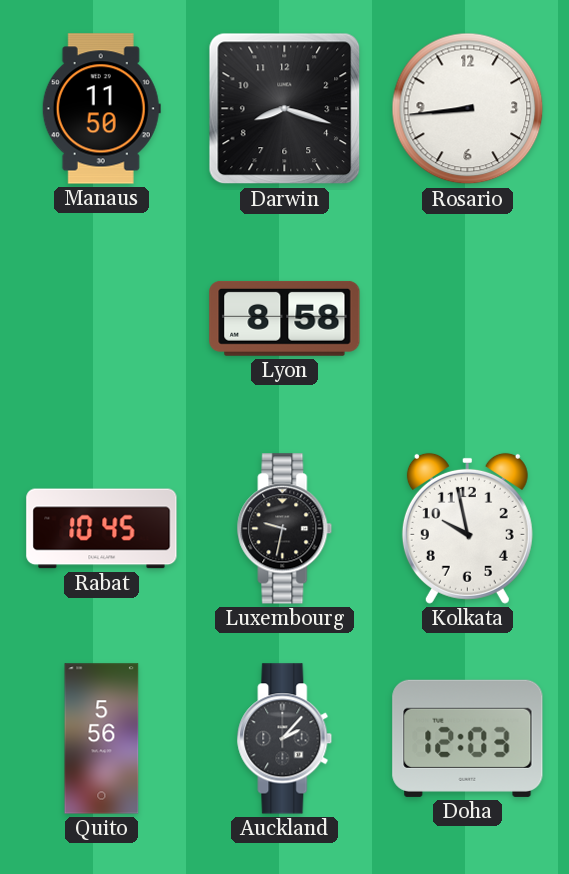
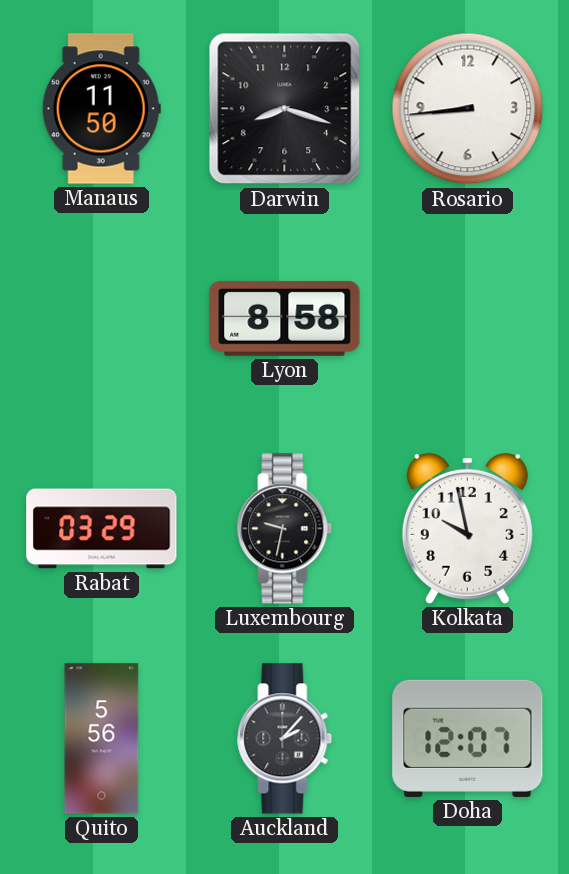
Rabat: 10:45 -> 03:29 (102, 529)
Doha: 12:03 -> 12:07 (468, 738)
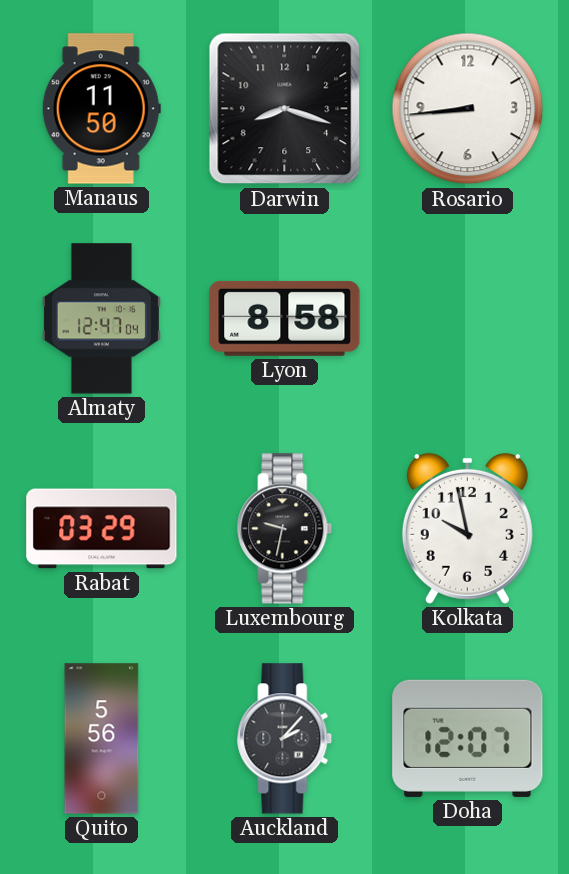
Almaty: none -> 12:47 (101, 319)
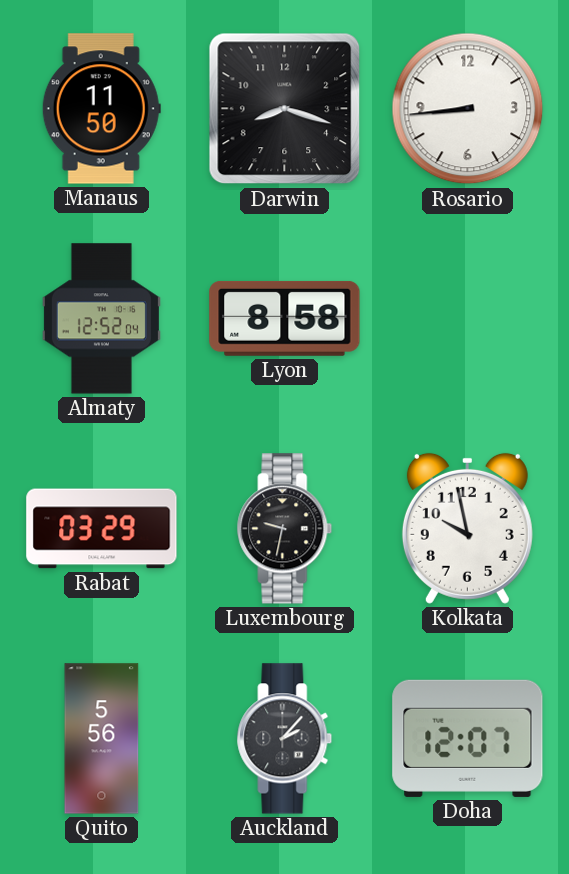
Almaty: 12:47 -> 12:52 (101, 319)
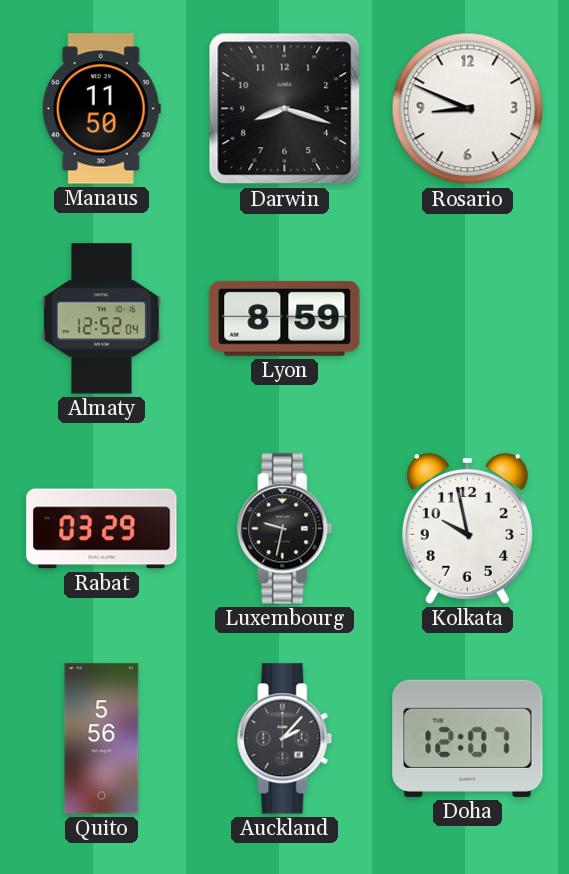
Rosario: 8:44 -> 8:49 (468, 109)
Lyon: 8:58 -> 8:59 (285, 318)
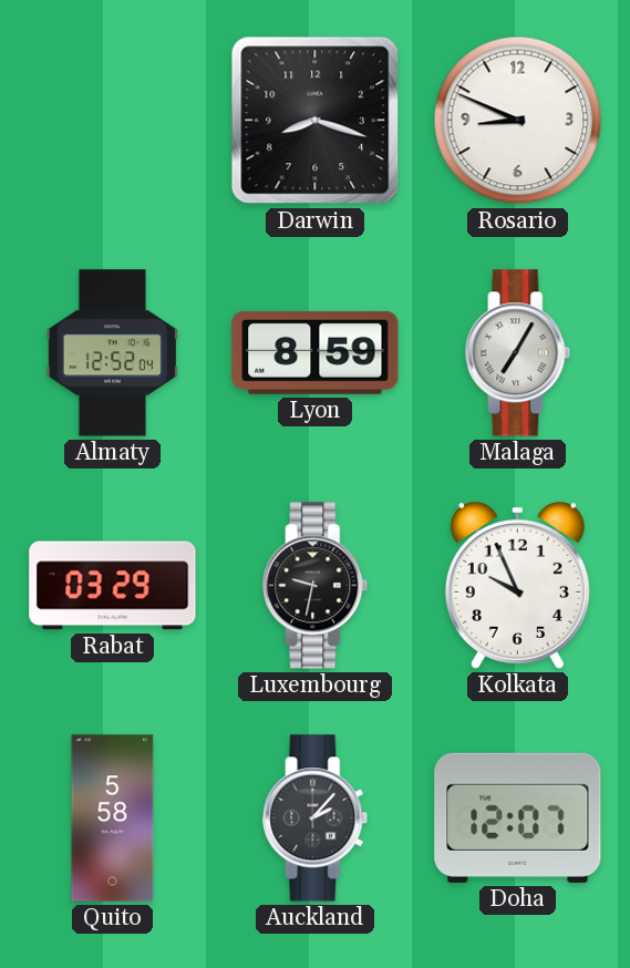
Manaus: 11:50 -> none (101, 109)
Malaga: none -> 7:05 (518, 353)
Kolkata: 9:58 -> 9:56 (517, 585)
Quito: 5:56 -> 5:58 (113, 818)
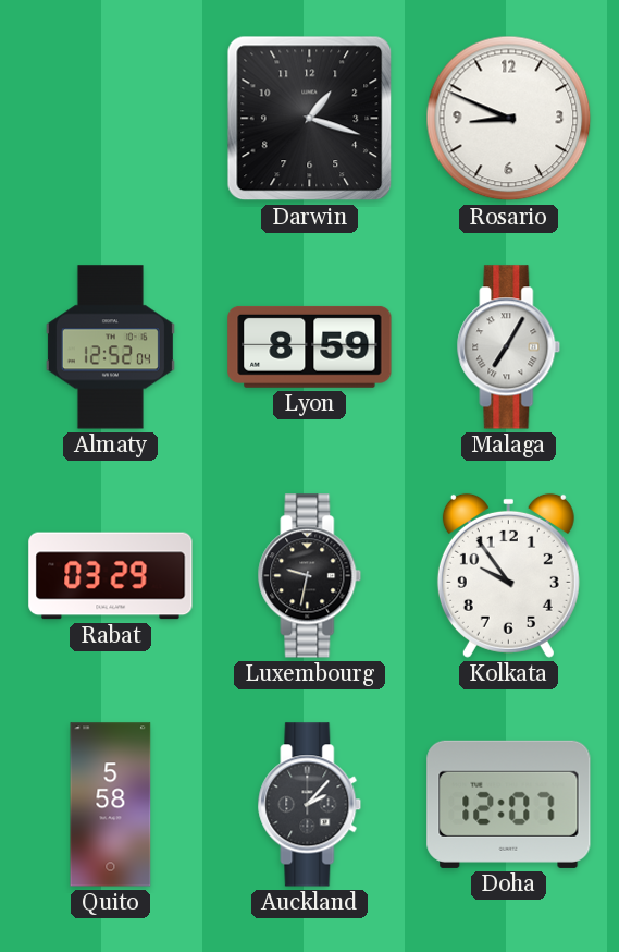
Darwin: 8:18 -> 1:18 (310, 119)
Kolkata: 9:56 -> 9:54 (508, 575)
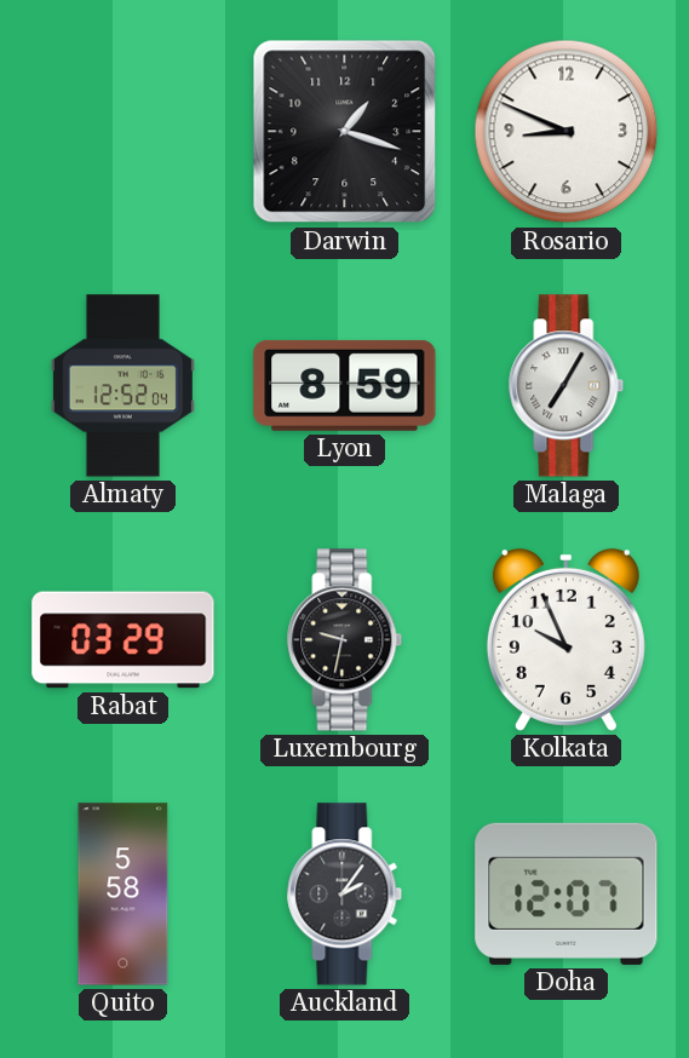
Kolkata: 9:54 -> 9:56 (565, 639)
Auckland: 2:07 -> 2:06 (345, 895)
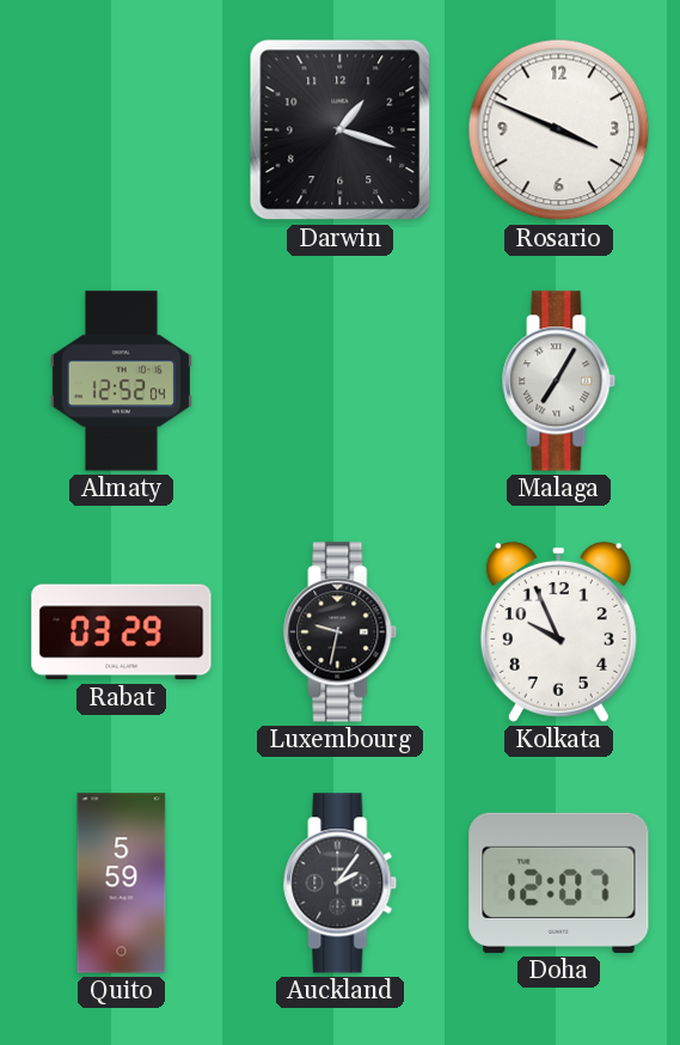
Rosario: 8:49 -> 3:49 (559, 130)
Lyon: 8:59 -> none (345, 385)
Quito: 5:58 -> 5:59 (122, 884)
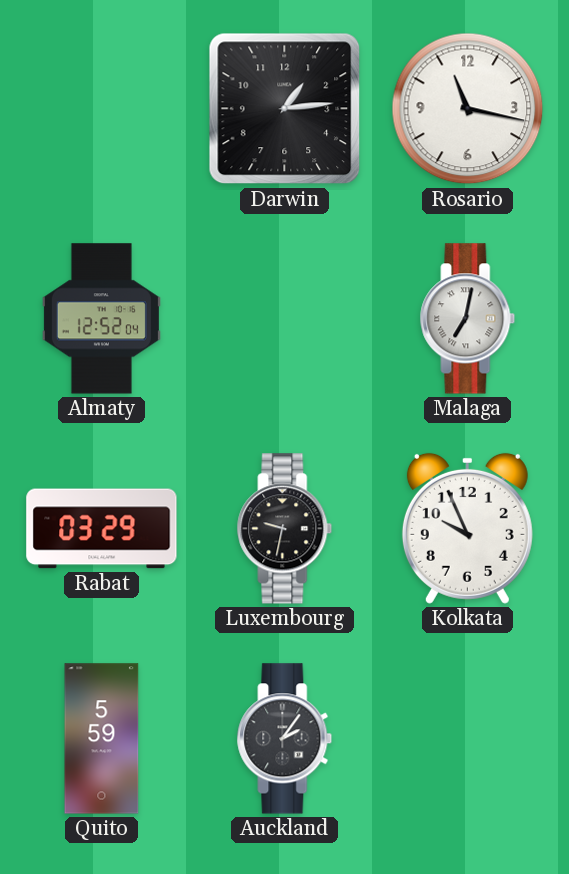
Darwin: 1:18 -> 1:14 (285, 109)
Rosario: 3:49 -> 11:17 (468, 109)
Malaga: 7:05 -> 7:02 (468, 319)
Doha: 12:07 -> none (559, 882)
